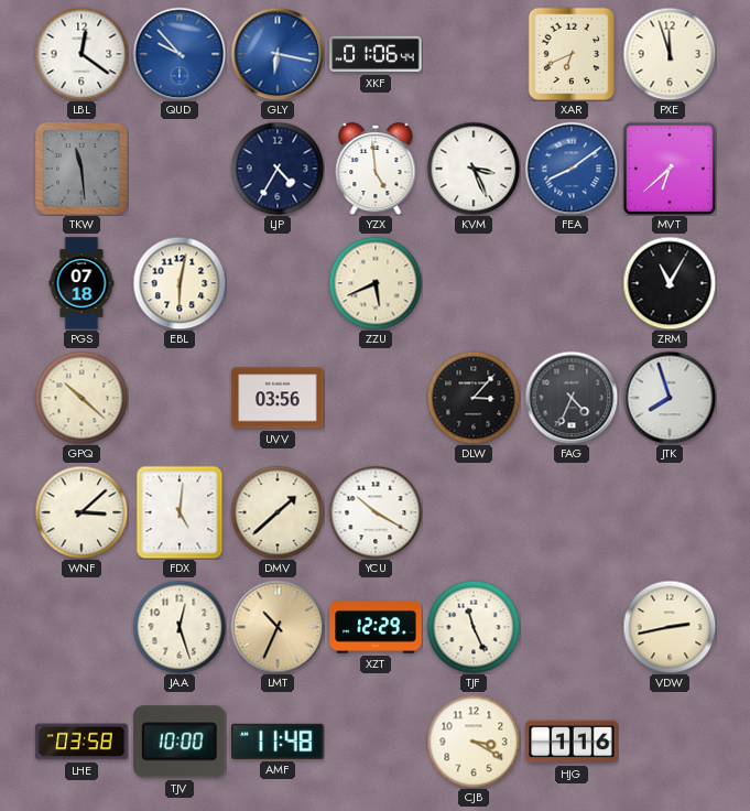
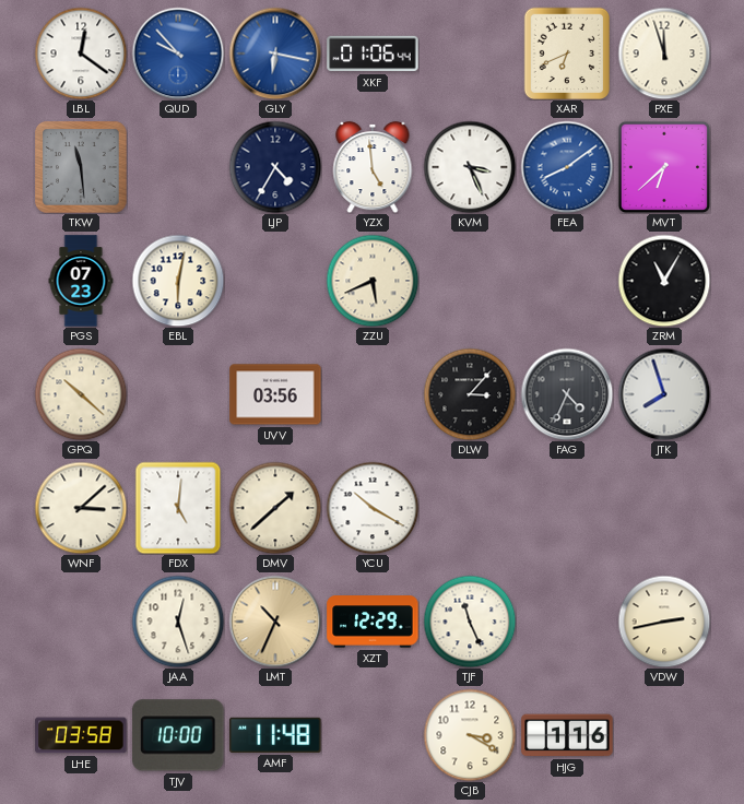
PGS: 07:18 -> 07:23 (81, 281)
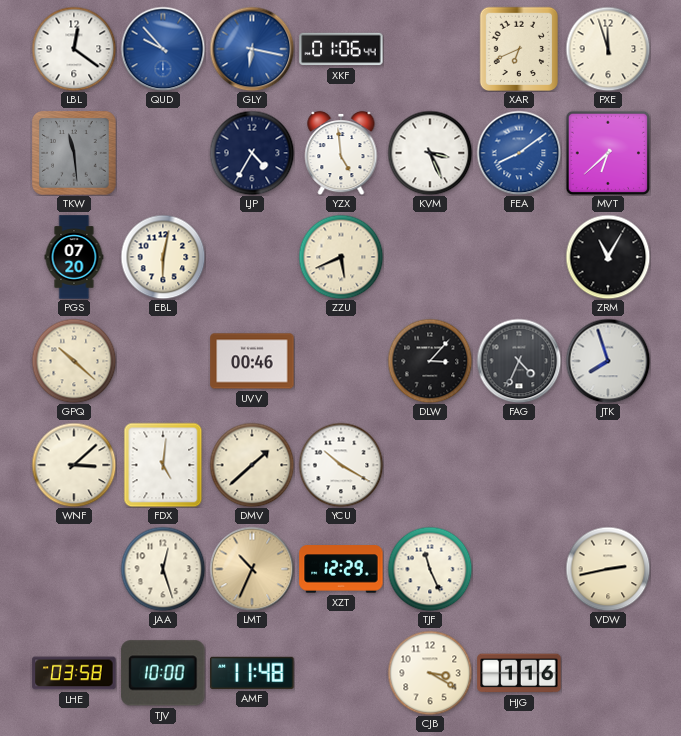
PGS: 07:23 -> 07:20 (74, 257)
UVV: 03:56 -> 00:46 (252, 361)
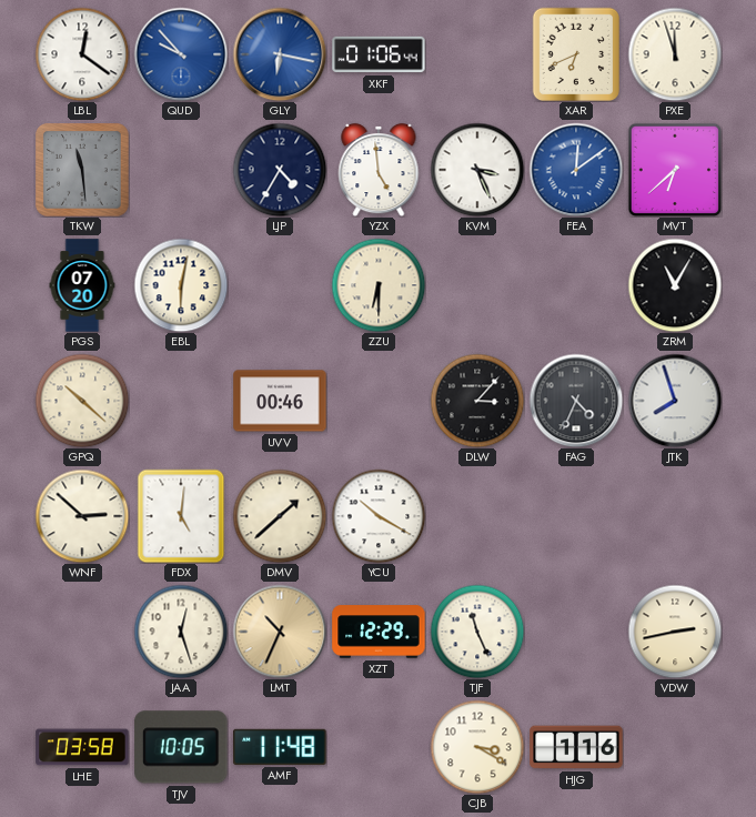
FEA: 8:09 -> 12:09 (576, 170)
ZZU: 5:41 -> 6:30 (379, 285)
WNF: 3:08 -> 2:52 (82, 516)
TJV: 10:00 -> 10:05 (181, 747)
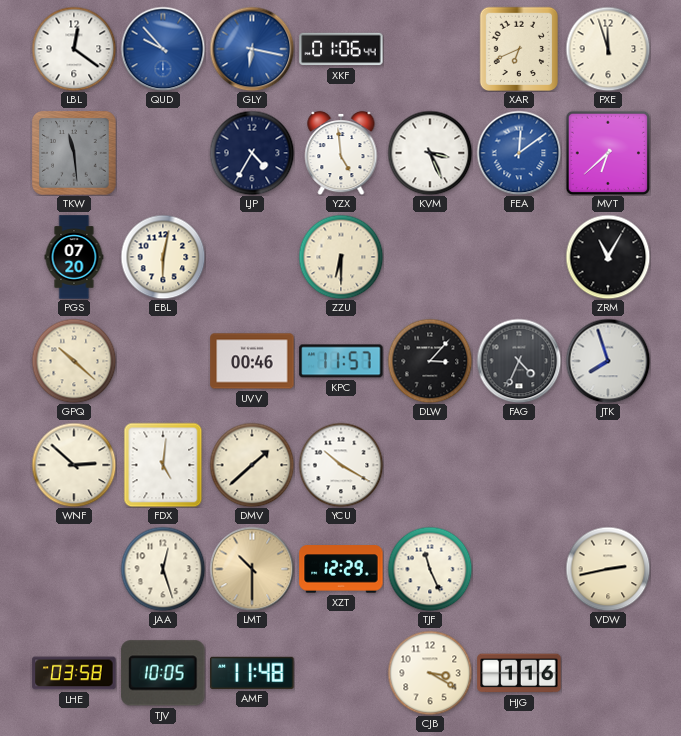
KPC: none -> 11:57 (341, 361)
LMT: 10:34 -> 10:30 (252, 569)
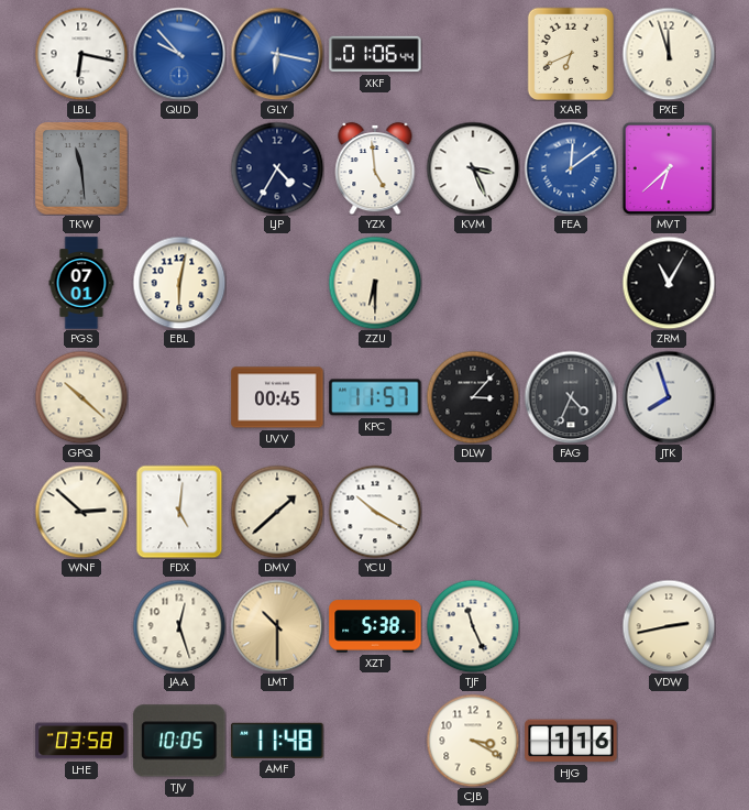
LBL: 12:21 -> 6:17 (81, 54)
PGS: 07:20 -> 07:01 (81, 283)
UVV: 00:46 -> 00:45 (277, 397)
XZT: 12:29 -> 5:38 (375, 626)
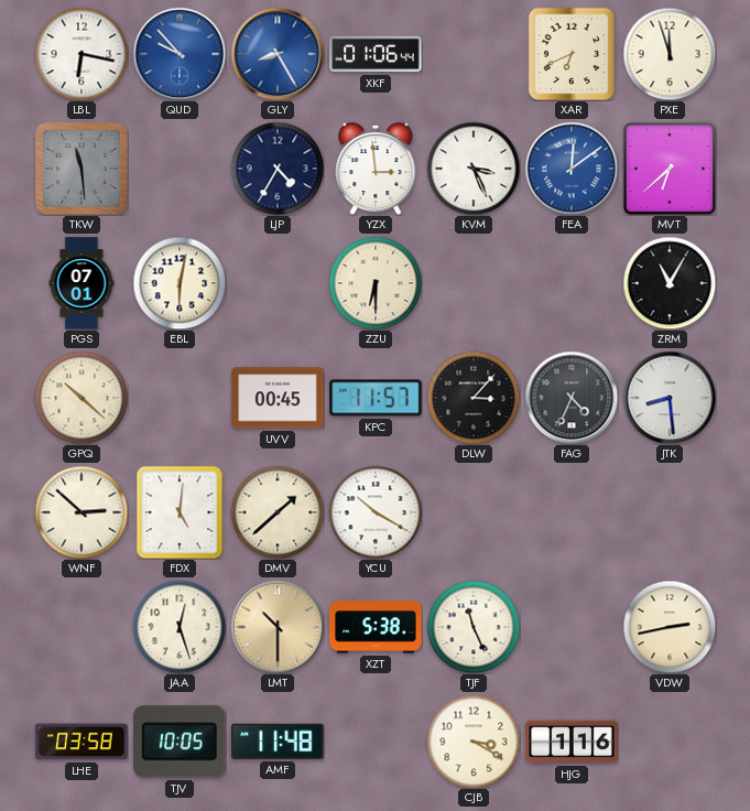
GLY: 6:17 -> 8:25 (278, 54)
YZX: 4:59 -> 2:59 (376, 169)
JTK: 7:57 -> 8:29 (670, 398)
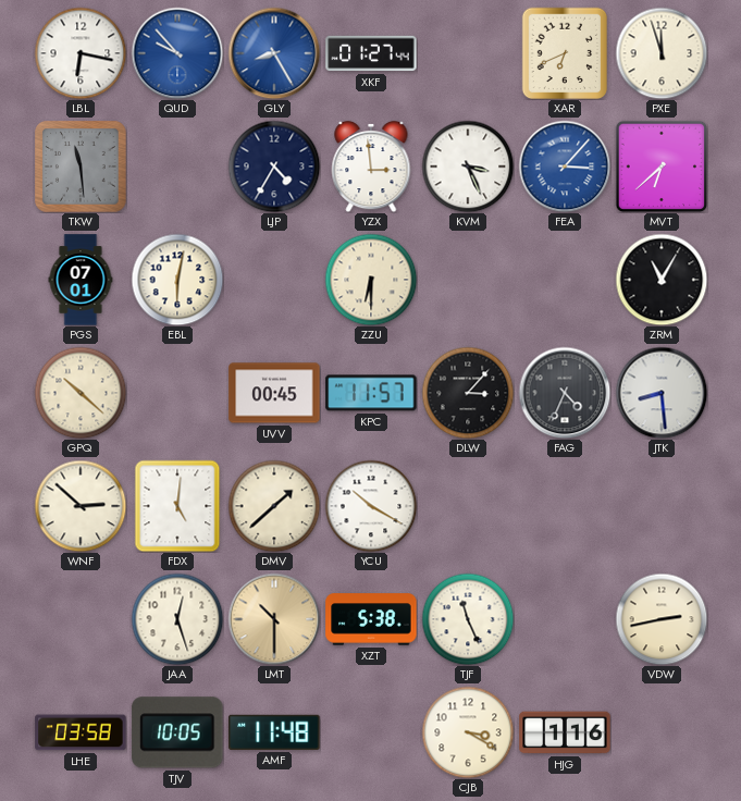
XKF: 01:06 -> 01:27 (371, 53)
FEA: 12:09 -> 3:07 (565, 167)
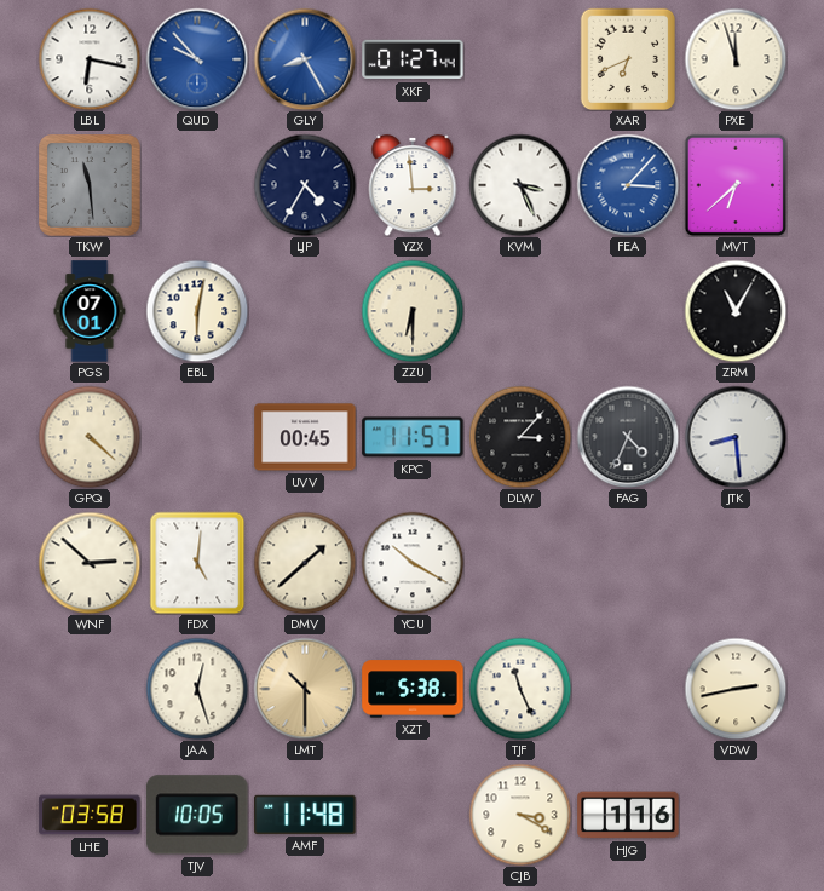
GPQ: 10:22 -> 4:22 (90, 437)
